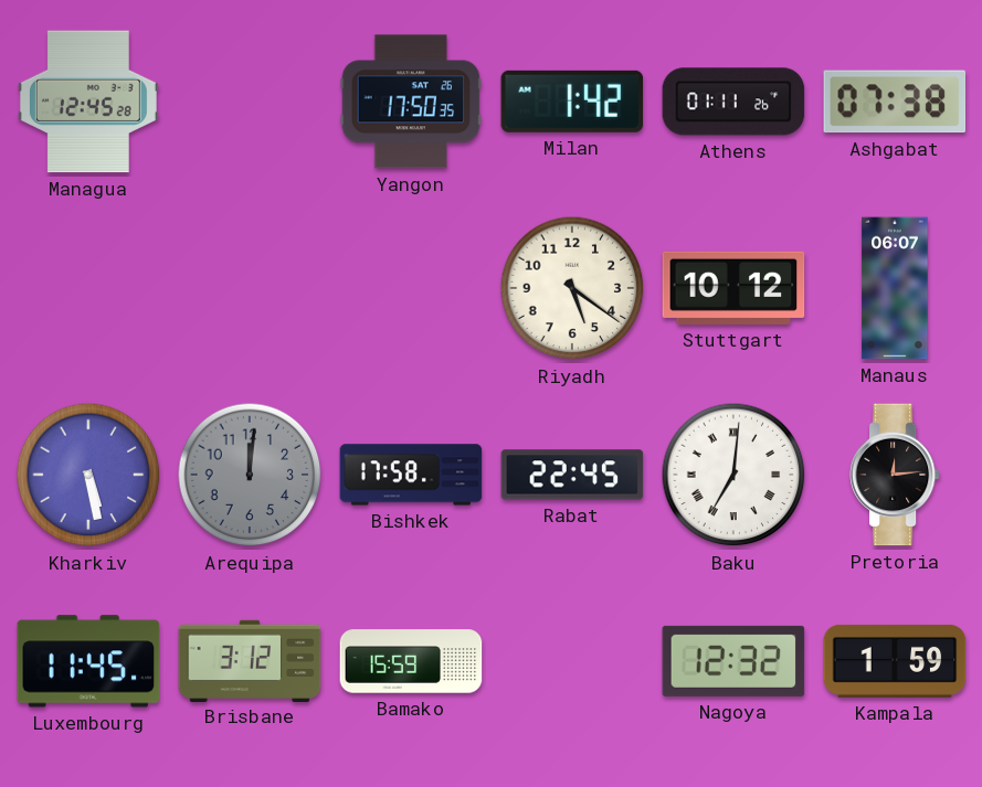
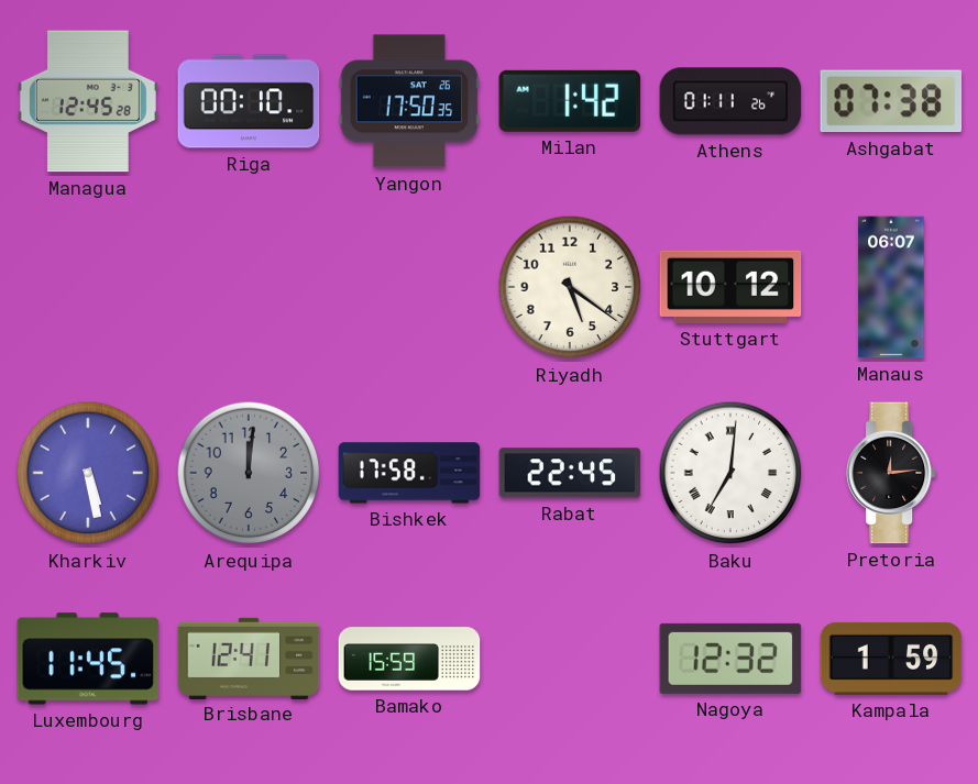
Riga: none -> 00:10 (249, 101)
Brisbane: 3:12 -> 12:41 (249, 658)
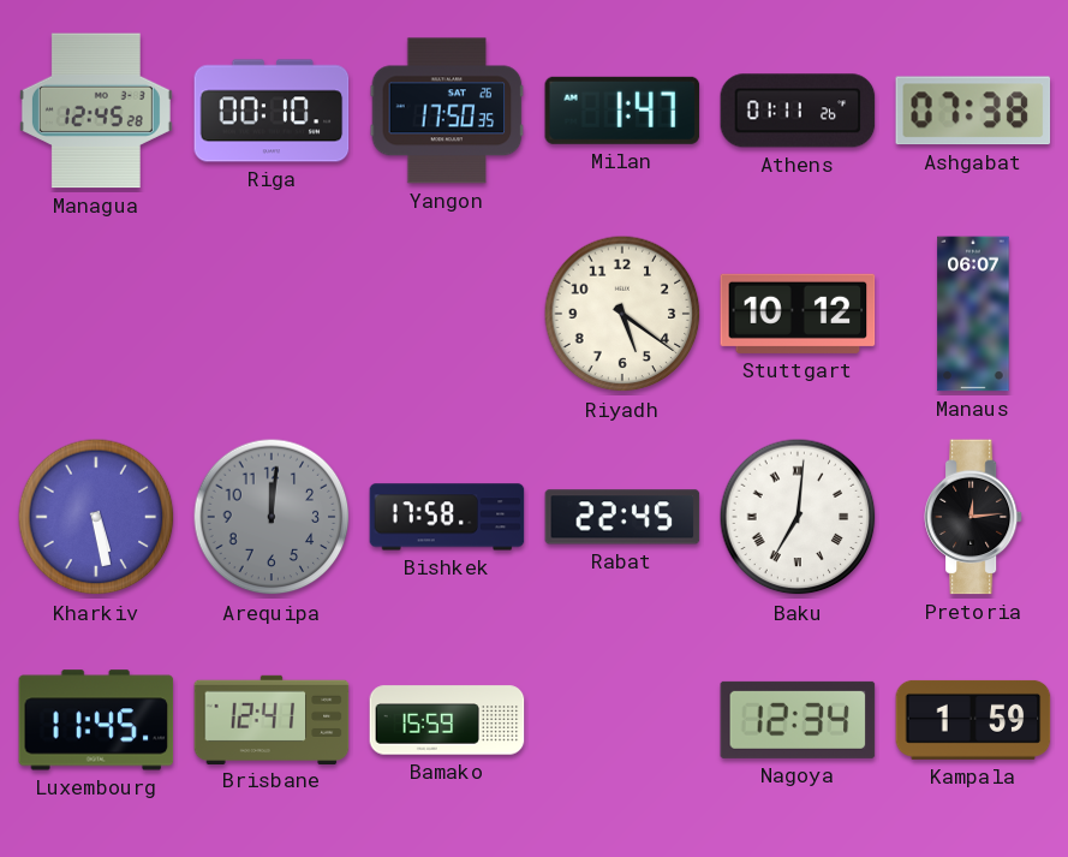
Milan: 1:42 -> 1:47 (622, 111)
Nagoya: 12:32 -> 12:34 (798, 720)
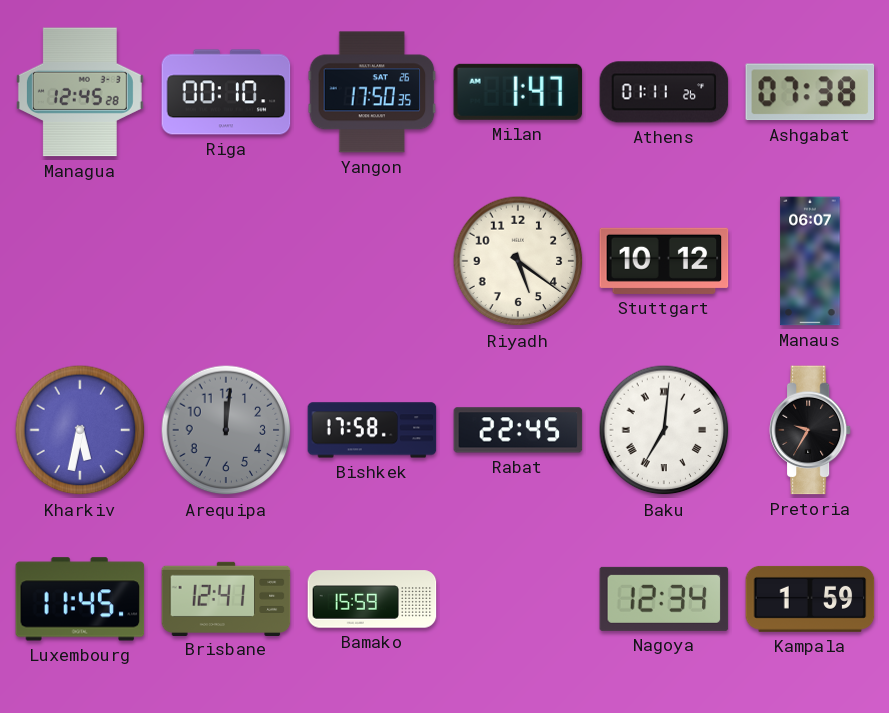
Kharkiv: 5:28 -> 5:32 (80, 430)
Pretoria: 12:14 -> 9:35 (810, 430)
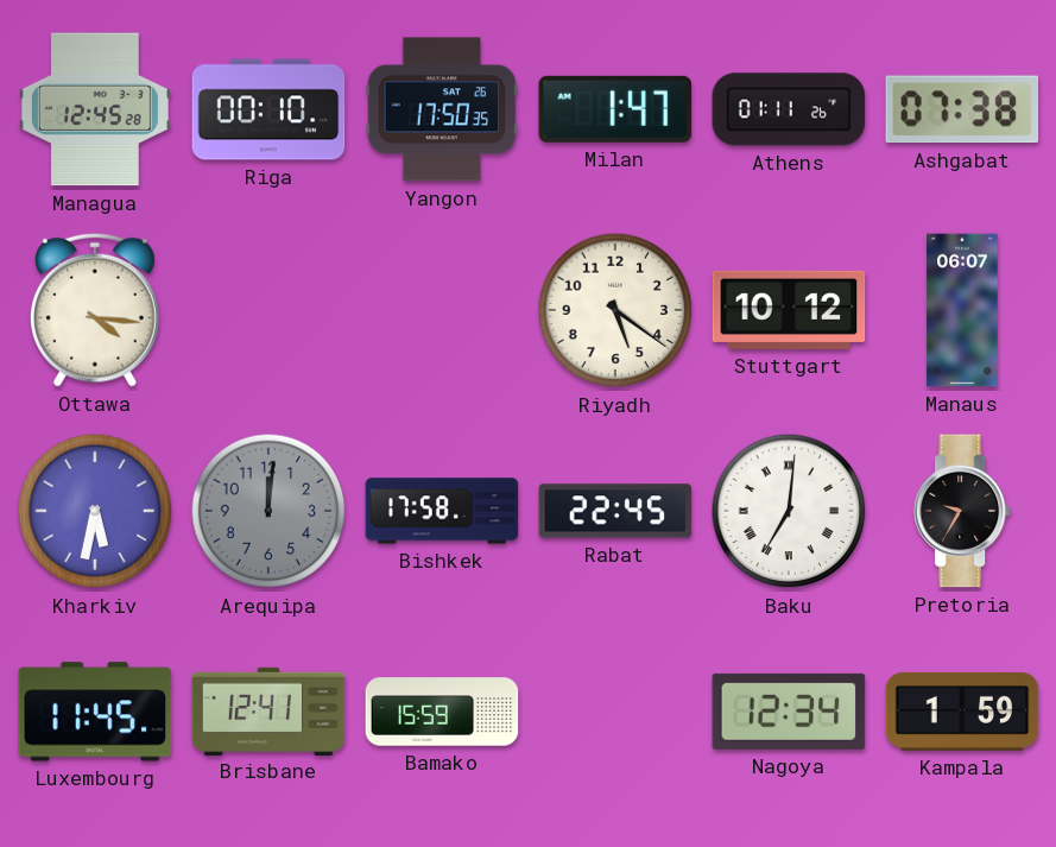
Ottawa: none -> 4:16 (95, 310)
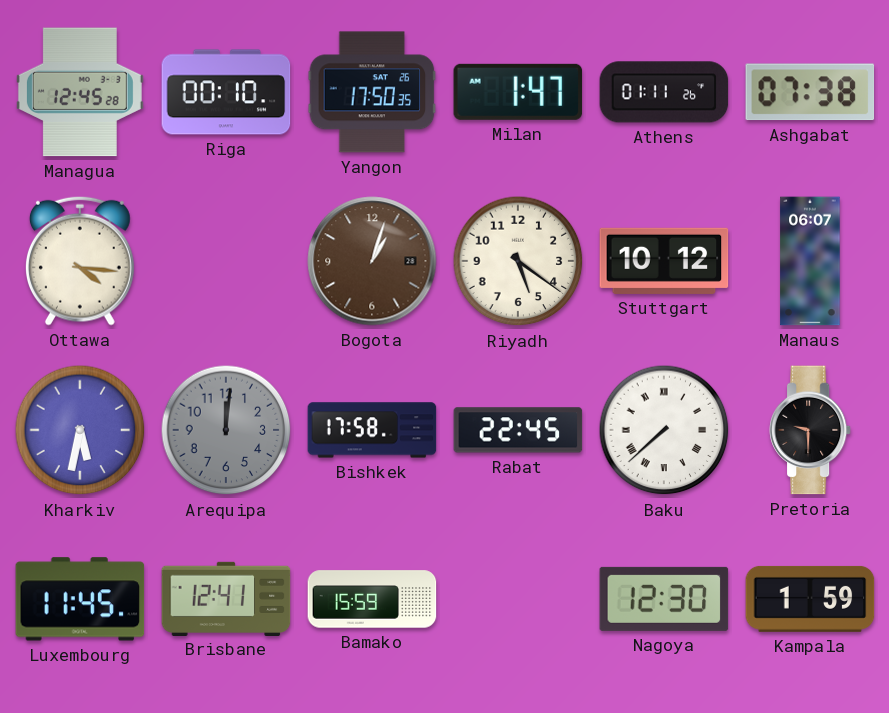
Bogota: none -> 1:03 (372, 261)
Baku: 7:01 -> 7:38 (664, 430)
Pretoria: 9:35 -> 9:30 (810, 430)
Nagoya: 12:34 -> 12:30 (664, 599)
